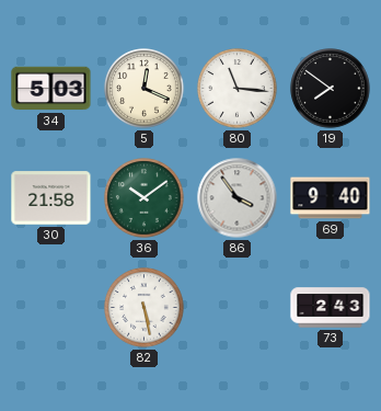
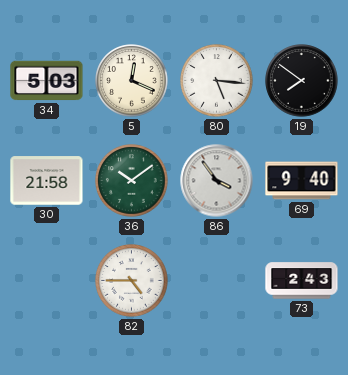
80: 11:16 -> 5:16 (217, 81)
82: 5:28 -> 4:45 (132, 281)
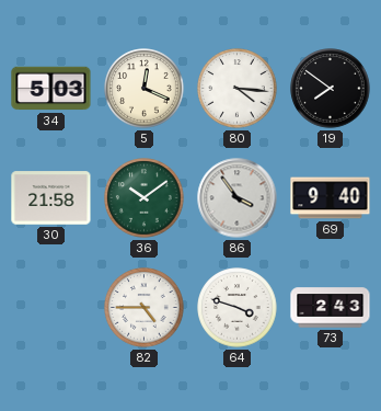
80: 5:16 -> 4:16 (238, 89)
64: none -> 3:48 (238, 308)
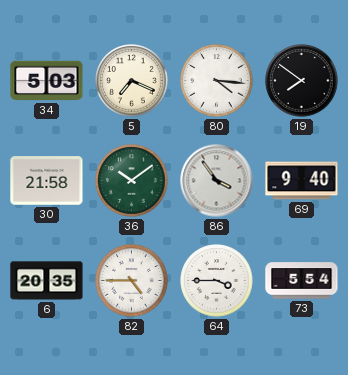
5: 12:19 -> 7:19 (132, 81)
6: none -> 20:35 (47, 281)
64: 3:48 -> 3:45 (217, 281)
73: 2:43 -> 5:54 (302, 281)
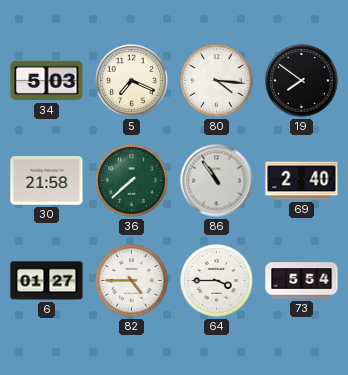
36: 10:09 -> 7:38 (132, 181)
86: 3:54 -> 10:54 (217, 181)
69: 9:40 -> 2:40 (302, 181)
6: 20:35 -> 01:27 (47, 281)
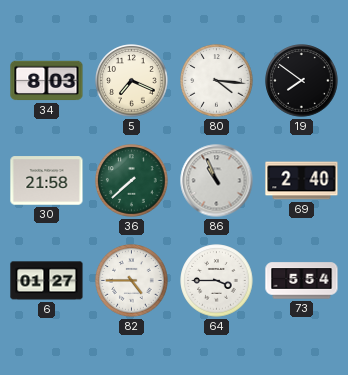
34: 5:03 -> 8:03 (47, 81)
86: 10:54 -> 10:56 (217, 181)
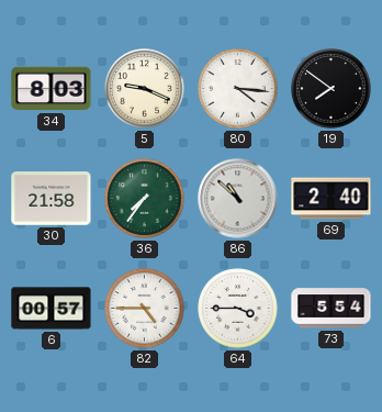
5: 7:19 -> 9:19 (145, 89)
36: 7:38 -> 7:36 (145, 199)
86: 10:56 -> 10:52 (238, 199)
6: 01:27 -> 00:57 (52, 309)
